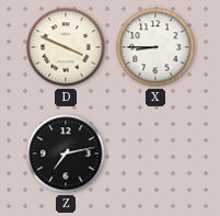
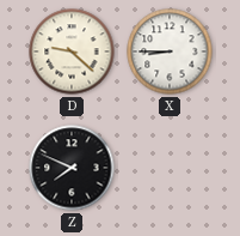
D: 3:49 -> 9:22 (72, 52)
Z: 7:13 -> 7:49 (72, 168)
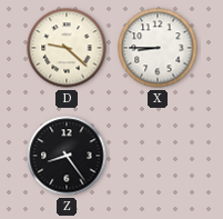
Z: 7:49 -> 8:24 (67, 156)
